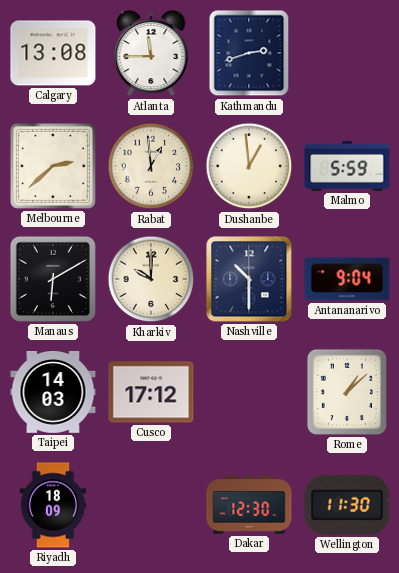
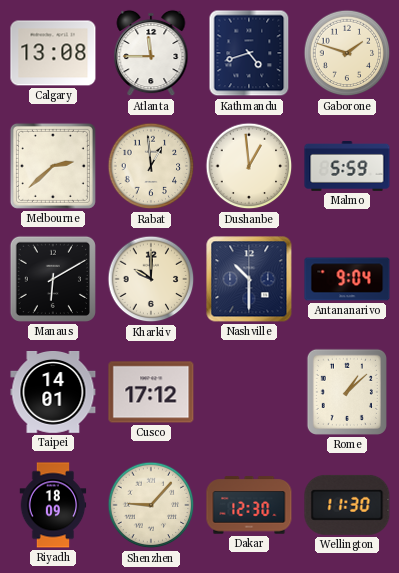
Kathmandu: 2:42 -> 4:42 (249, 53)
Gaborone: none -> 1:48 (347, 53)
Taipei: 14:03 -> 14:01 (53, 393)
Shenzhen: none -> 9:07 (151, 505)
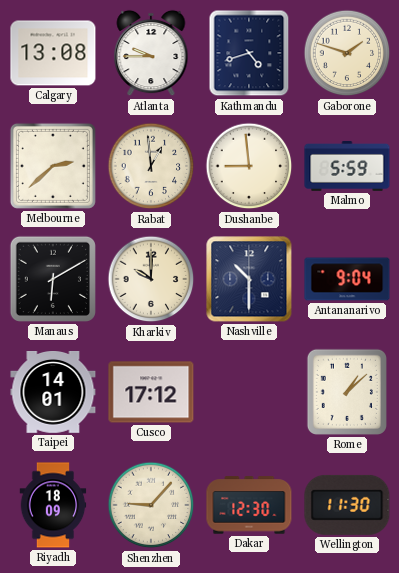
Atlanta: 11:45 -> 9:45 (151, 53)
Dushanbe: 12:59 -> 8:59 (249, 166)
